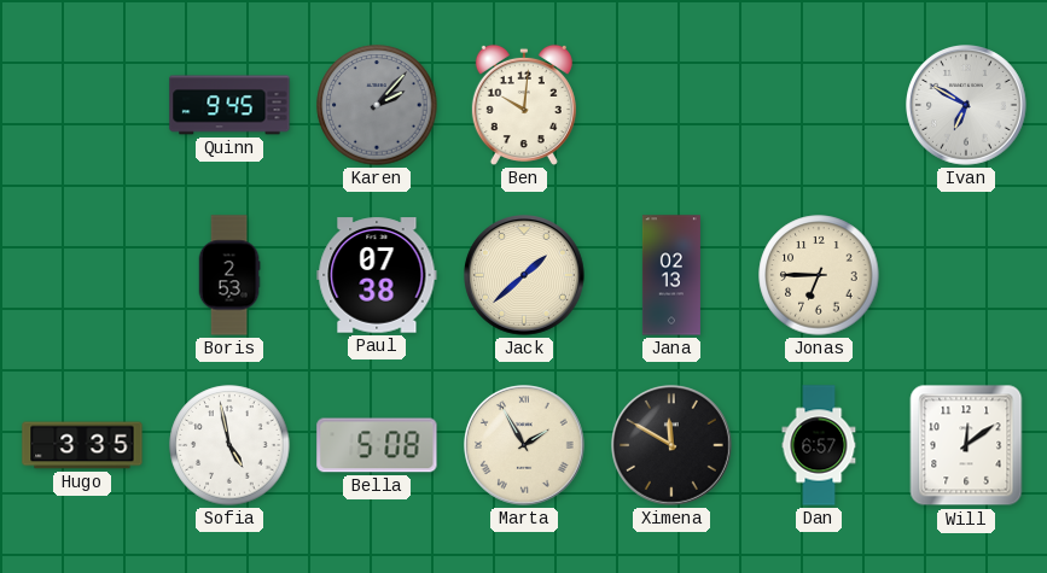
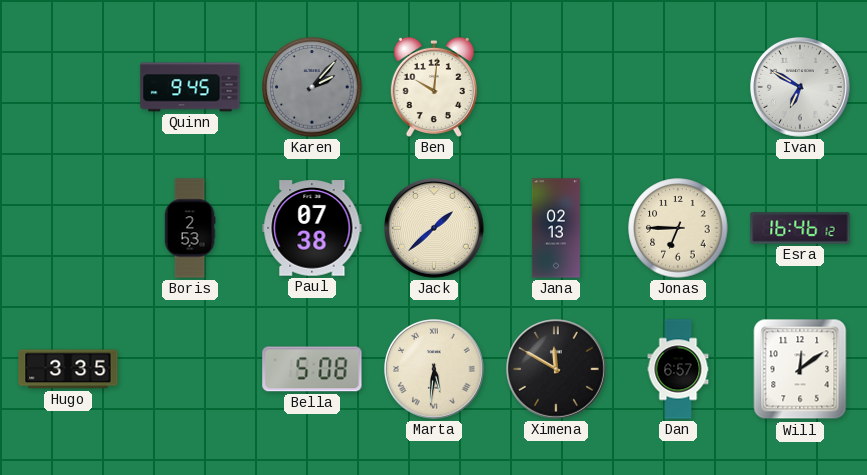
Esra: none -> 16:46 (800, 228)
Sofia: 4:58 -> none (229, 445)
Marta: 1:55 -> 5:31 (435, 370)
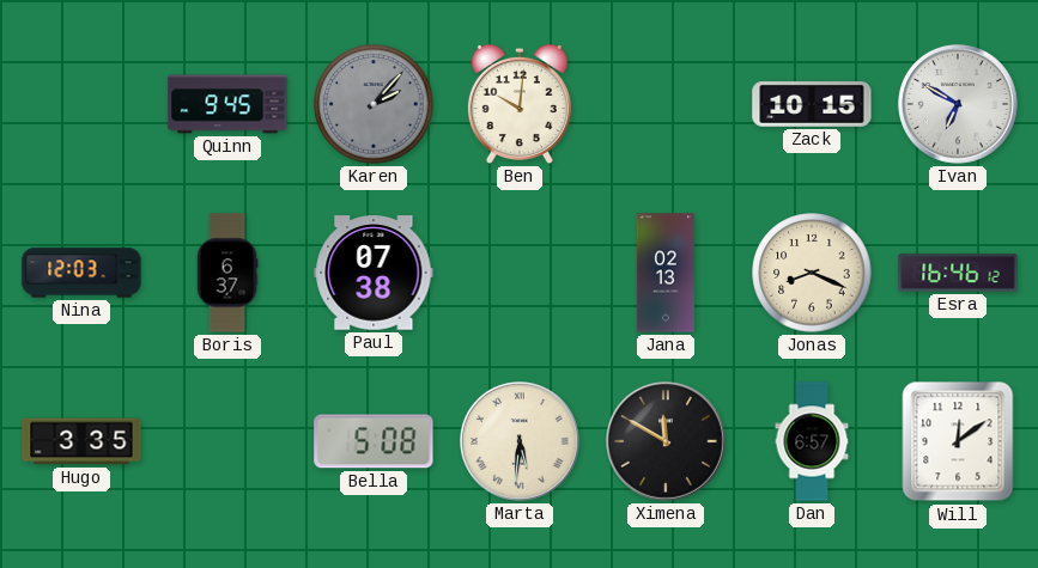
Zack: none -> 10:15 (812, 105)
Nina: none -> 12:03 (81, 273)
Boris: 2:53 -> 6:37 (227, 273)
Jack: 1:38 -> none (435, 229)
Jonas: 6:45 -> 8:19 (812, 273)
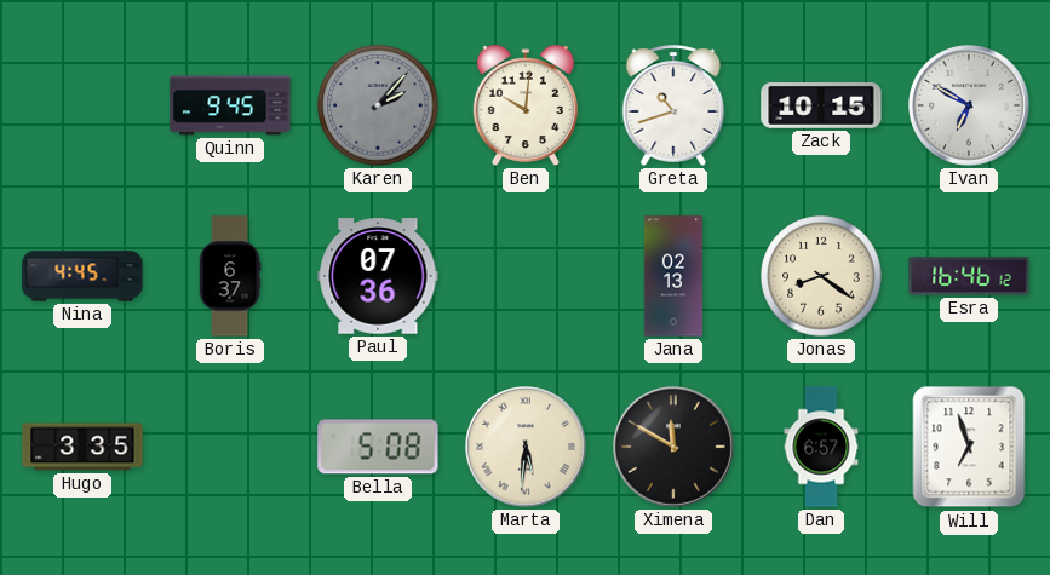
Greta: none -> 10:42 (673, 105)
Nina: 12:03 -> 4:45 (82, 276)
Paul: 07:38 -> 07:36 (378, 276)
Jonas: 8:19 -> 8:21 (821, 276)
Will: 12:09 -> 6:57 (969, 447)
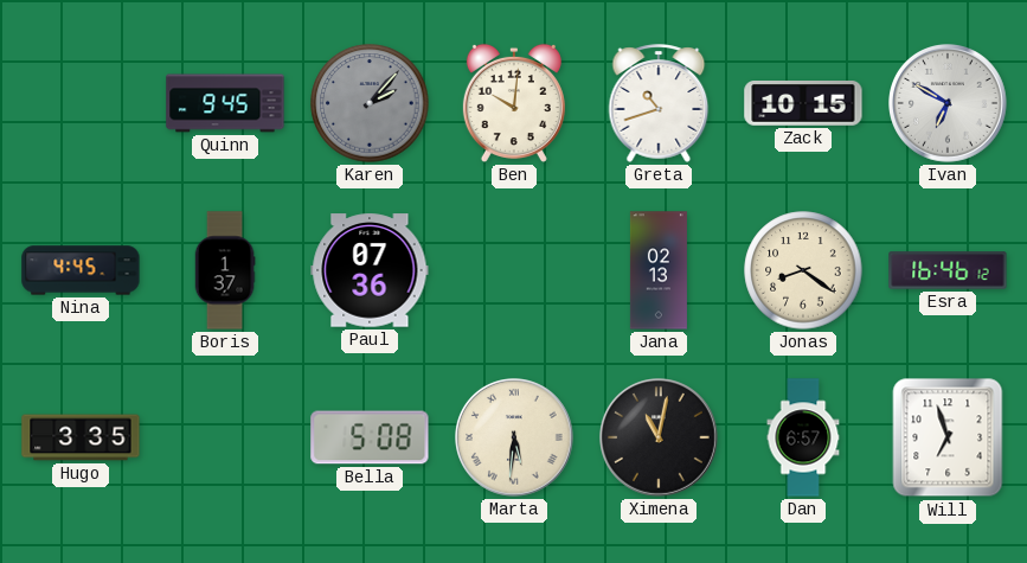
Boris: 6:37 -> 1:37 (225, 270)
Ximena: 11:50 -> 11:02 (660, 439)
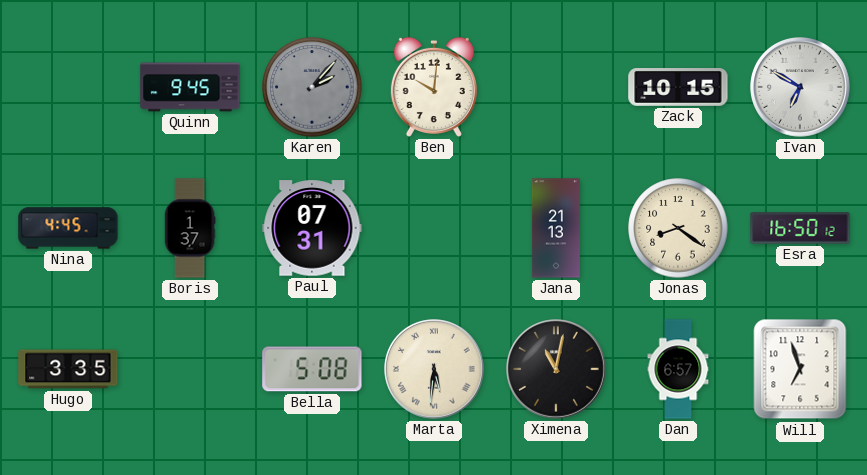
Greta: 10:42 -> none (659, 103)
Paul: 07:36 -> 07:31 (312, 228)
Jana: 02:13 -> 21:13 (556, 228)
Esra: 16:46 -> 16:50 (800, 228)
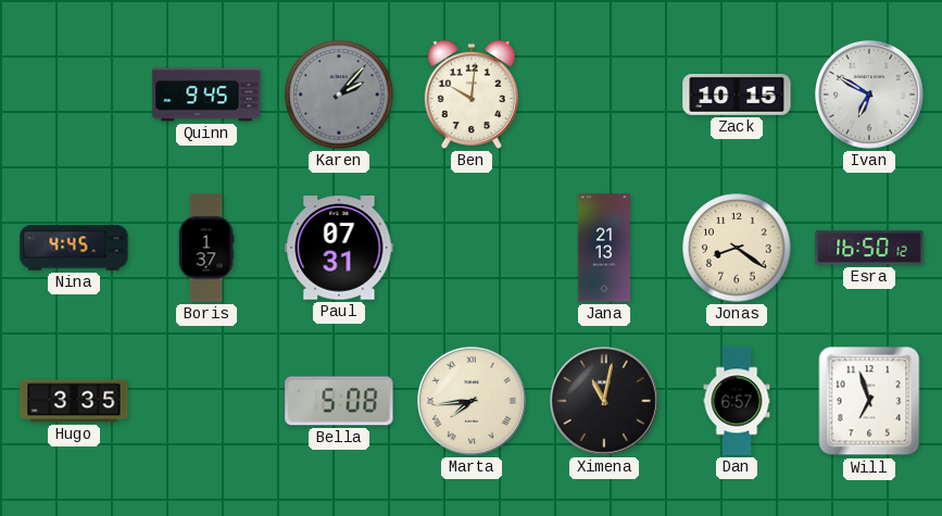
Marta: 5:31 -> 7:44 (473, 402)
